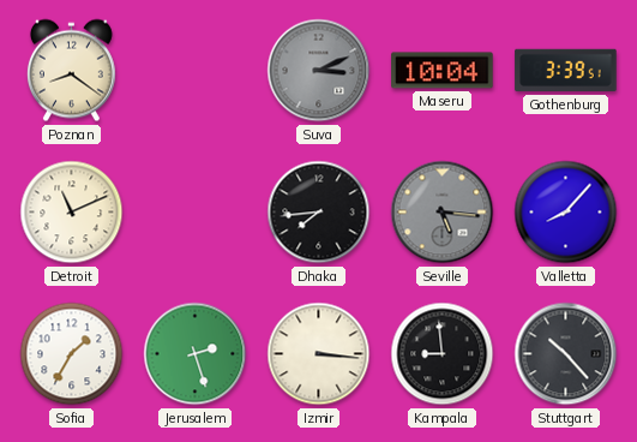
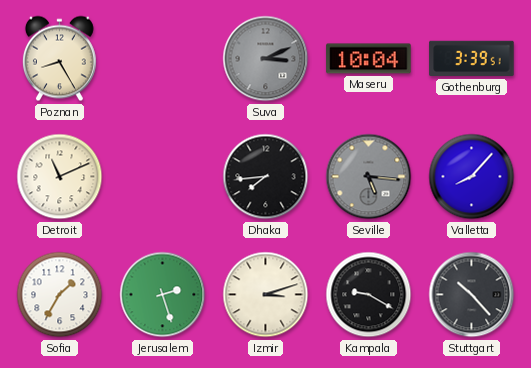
Poznan: 8:21 -> 8:25 (59, 59)
Izmir: 3:16 -> 3:12 (266, 295)
Kampala: 8:59 -> 9:20 (369, 295)
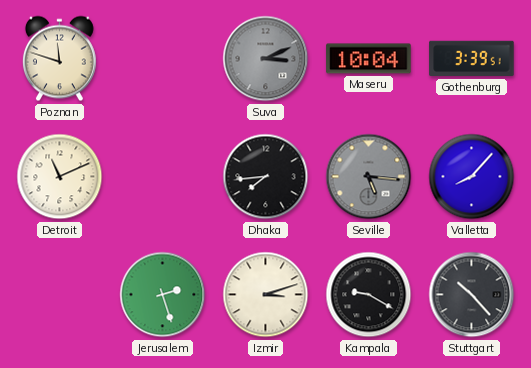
Poznan: 8:25 -> 11:48 (59, 59)
Sofia: 1:35 -> none (60, 295)
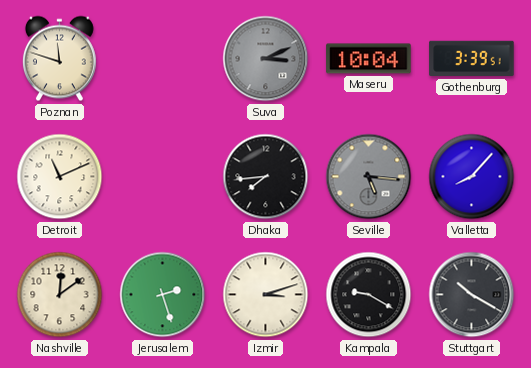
Nashville: none -> 12:09 (60, 295)
Stuttgart: 10:23 -> 10:20 (472, 295)
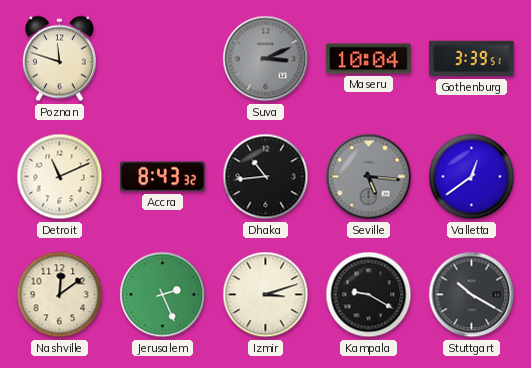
Accra: none -> 8:43 (163, 177)
Dhaka: 7:44 -> 10:44 (266, 177)
Valletta: 8:07 -> 12:39 (472, 177)
Jerusalem: 2:27 -> 2:26 (163, 295)
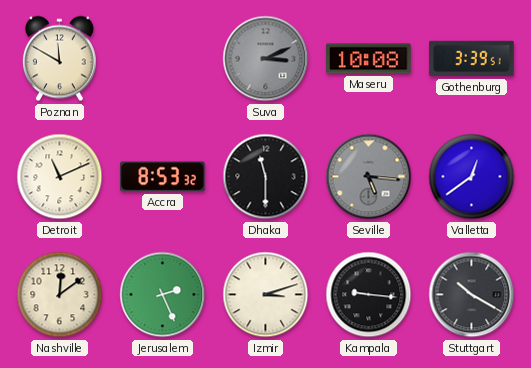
Poznan: 11:48 -> 11:50 (59, 59)
Maseru: 10:04 -> 10:08 (369, 59)
Accra: 8:43 -> 8:53 (163, 177)
Dhaka: 10:44 -> 11:30 (266, 177)
Kampala: 9:20 -> 9:16 (369, 295)
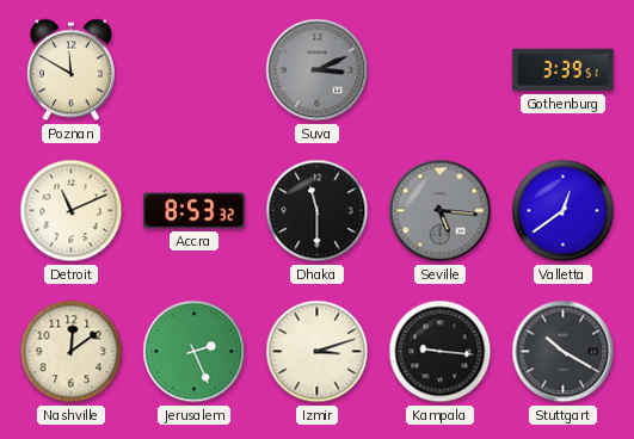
Maseru: 10:08 -> none (369, 59)
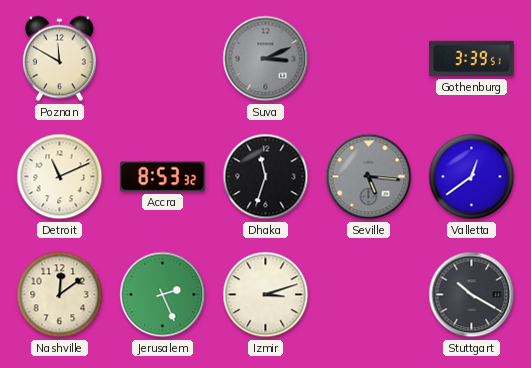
Dhaka: 11:30 -> 11:33 (266, 177)
Kampala: 9:16 -> none (441, 352)
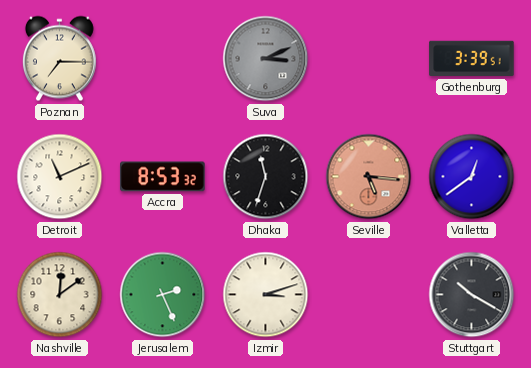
Poznan: 11:50 -> 7:15 (59, 59)
Seville dial: grey -> salmon (369, 177)
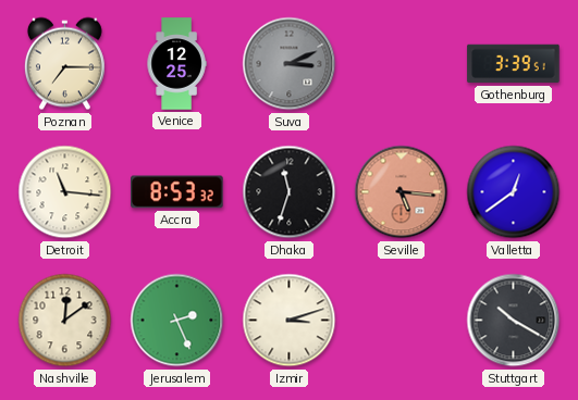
Venice: none -> 12:25 (176, 64)
Detroit: 11:11 -> 11:16 (65, 192)
